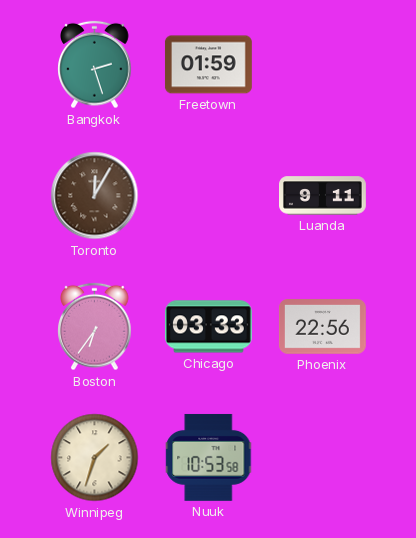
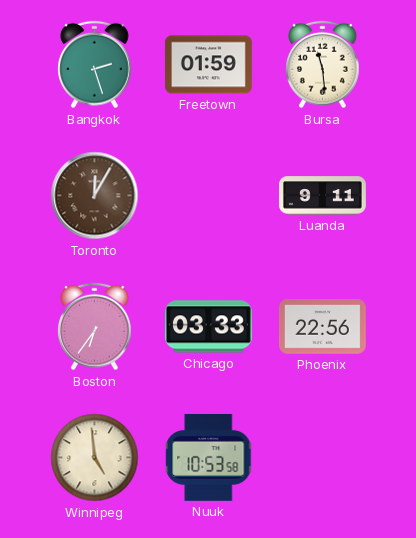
Bursa: none -> 11:29 (323, 65)
Winnipeg: 1:33 -> 4:59 (95, 458)
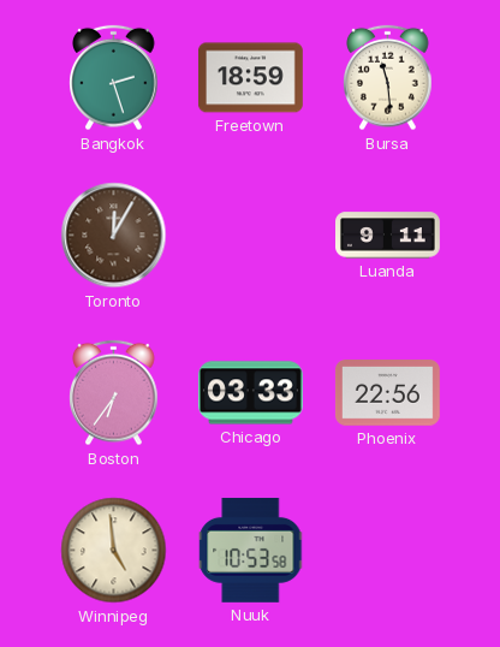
Freetown: 01:59 -> 18:59 (250, 78)
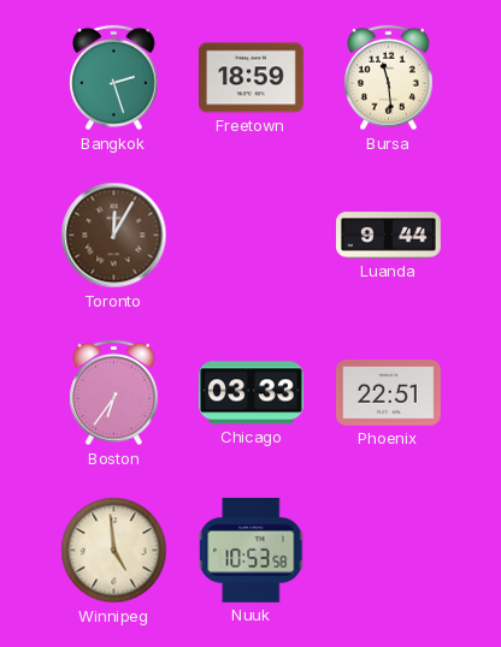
Luanda: 9:11 -> 9:44 (389, 236)
Phoenix: 22:56 -> 22:51 (388, 393)
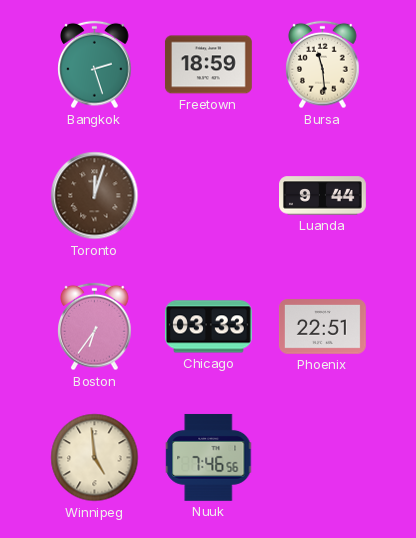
Toronto: 12:05 -> 12:03 (95, 196)
Nuuk: 10:53 -> 7:46 (209, 457)
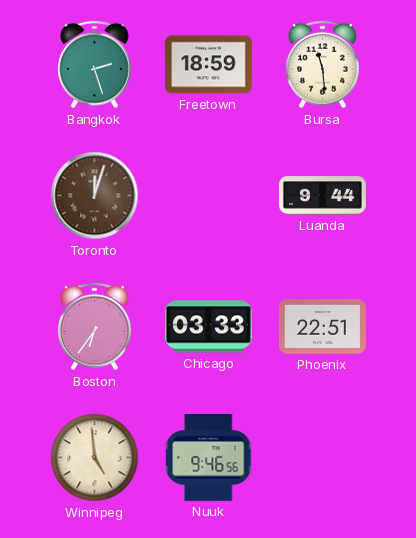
Nuuk: 7:46 -> 9:46 (209, 457)
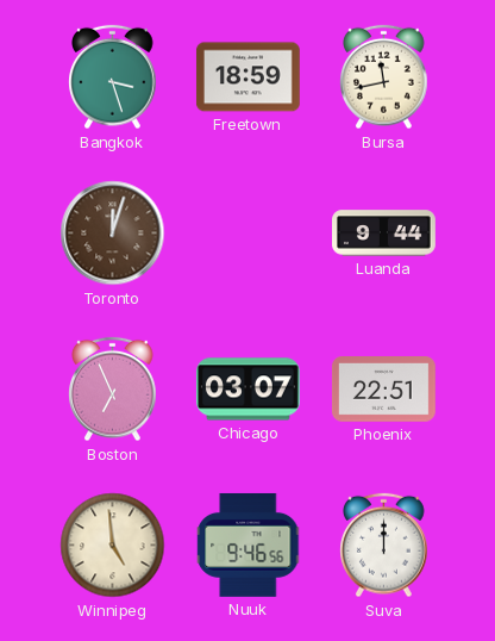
Bangkok: 2:27 -> 3:27 (113, 77)
Bursa: 11:29 -> 11:43 (384, 77)
Boston: 6:36 -> 6:56 (113, 390)
Chicago: 03:33 -> 03:07 (248, 390)
Suva: none -> 12:00 (384, 546)
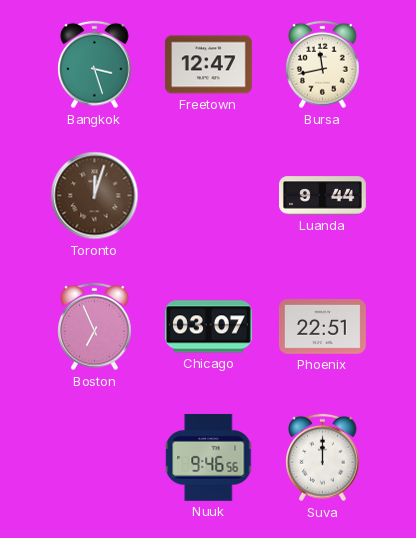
Freetown: 18:59 -> 12:47 (208, 65)
Winnipeg: 4:59 -> none (113, 546)
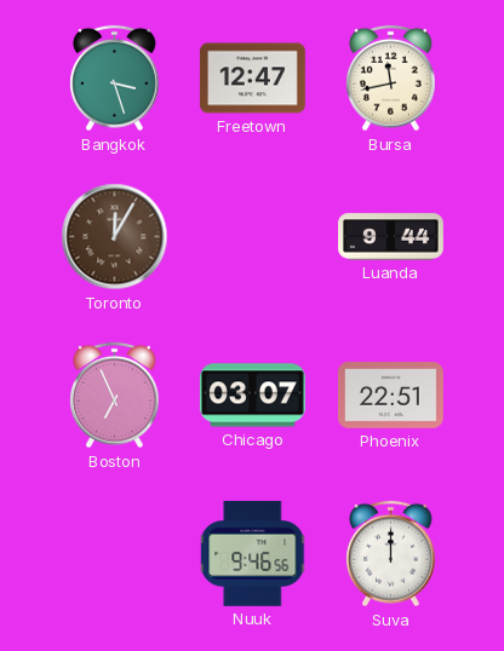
Toronto: 12:03 -> 12:05 (115, 237)
